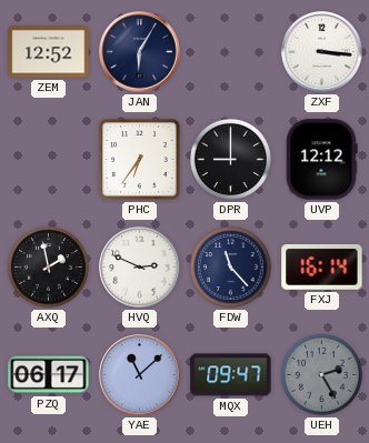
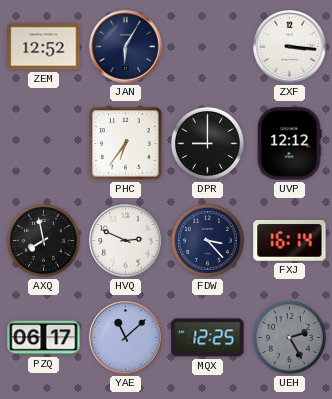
AXQ: 1:58 -> 7:58 (43, 240)
FDW: 11:23 -> 3:23 (207, 240)
MQX: 09:47 -> 12:25 (208, 338)
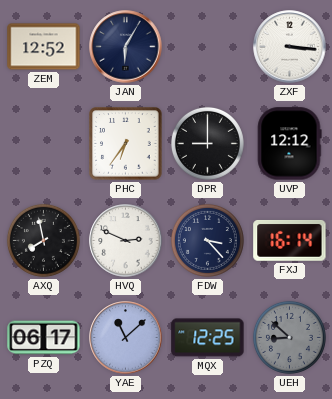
UEH: 2:25 -> 8:52 (289, 337)
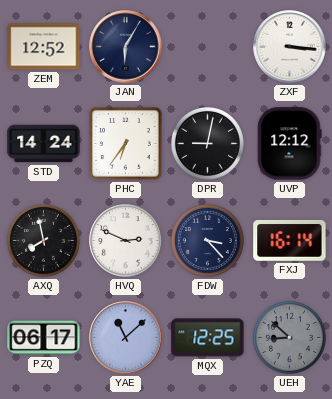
STD: none -> 14:24 (44, 144)
DPR: 9:00 -> 9:02 (207, 143)
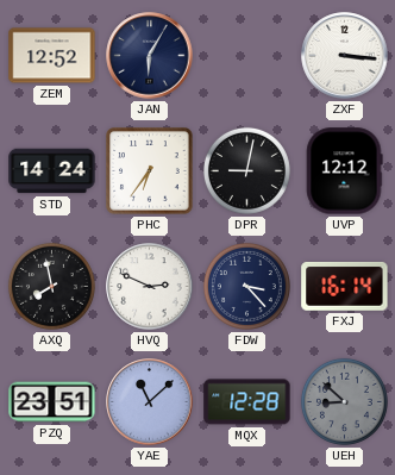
PZQ: 06:17 -> 23:51 (52, 402)
MQX: 12:25 -> 12:28 (247, 402)
